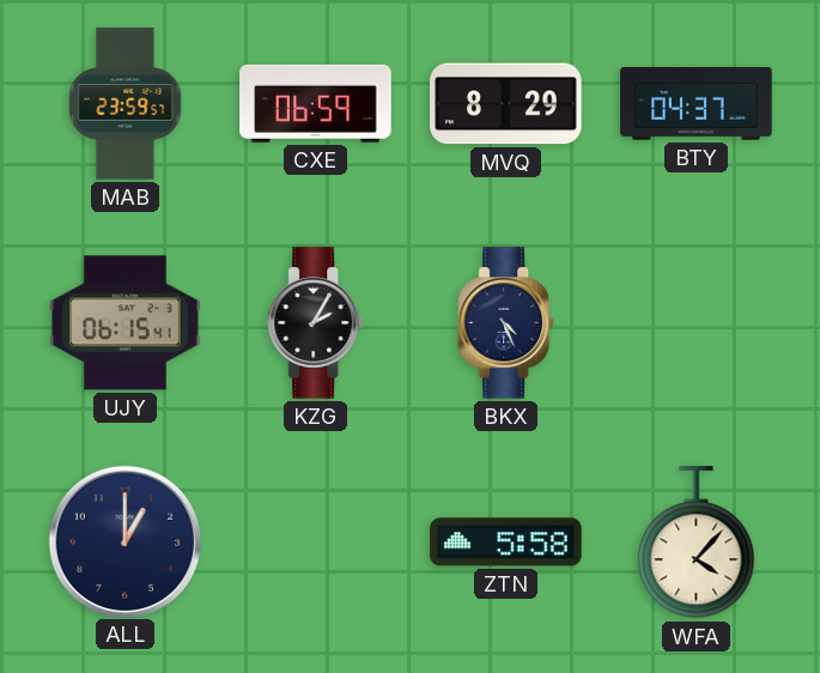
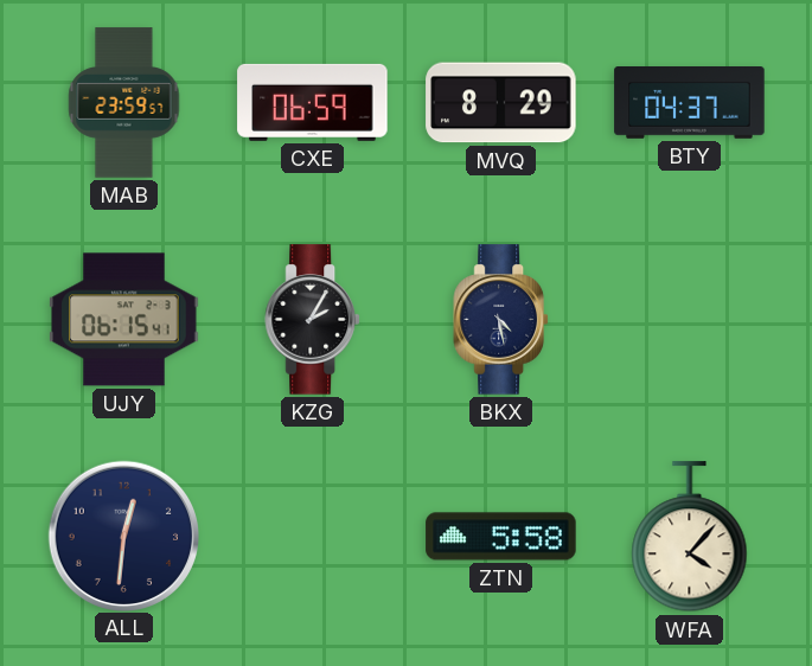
BKX: 4:26 -> 4:28 (500, 320)
ALL: 1:00 -> 12:31 (123, 536)
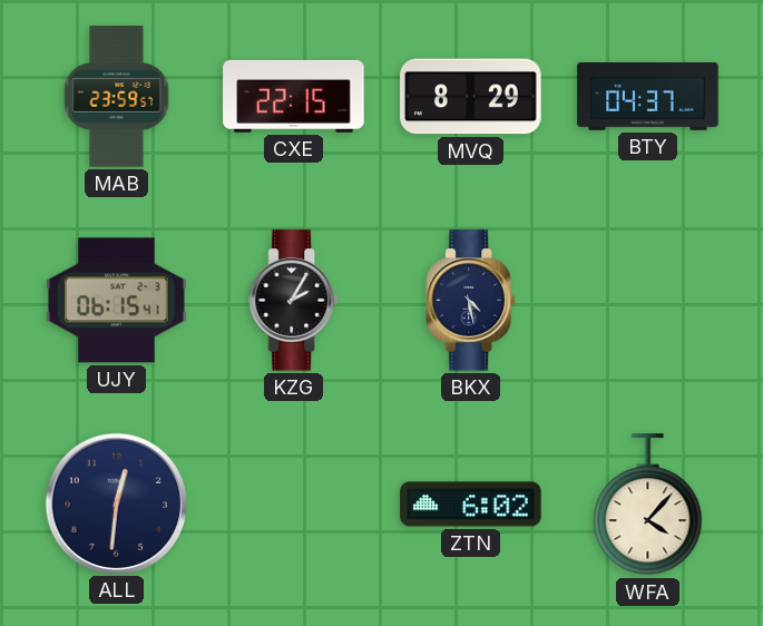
CXE: 06:59 -> 22:15 (294, 96)
ZTN: 5:58 -> 6:02 (471, 505)
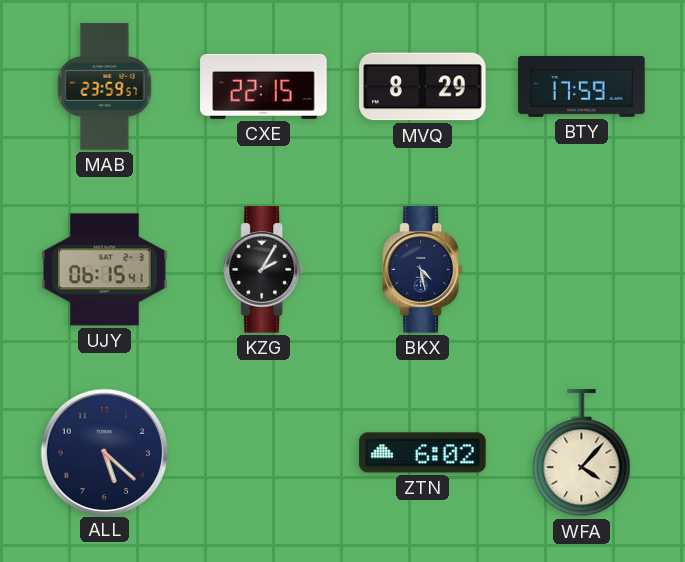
BTY: 04:37 -> 17:59 (582, 87)
ALL: 12:31 -> 5:22 (104, 452)
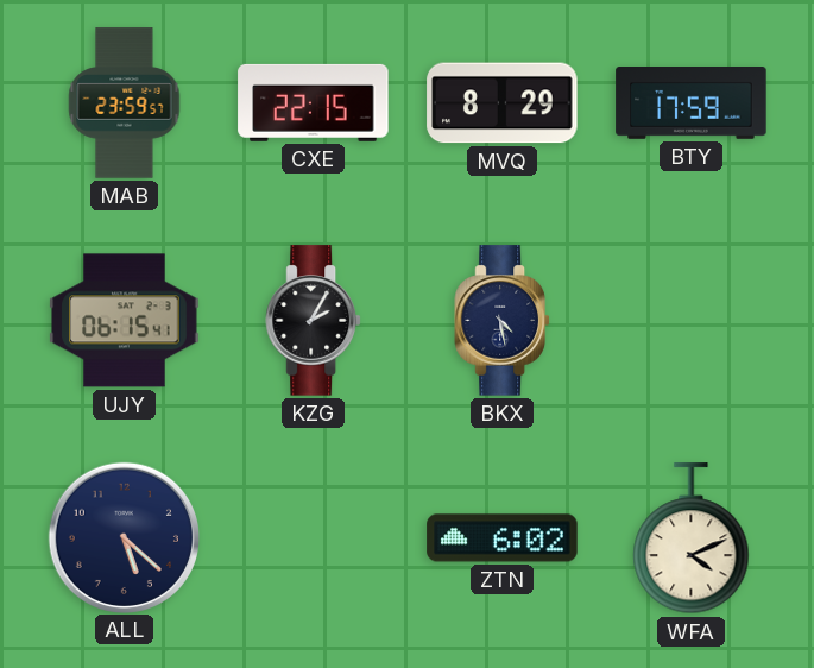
WFA: 4:07 -> 4:11 (692, 538)
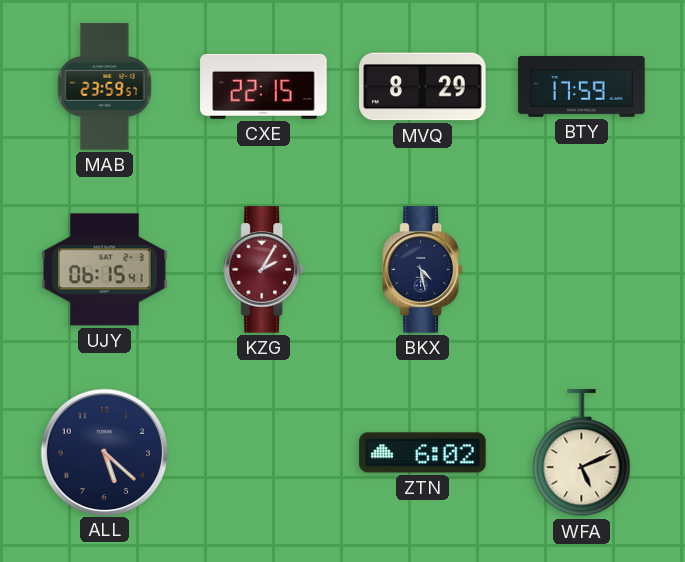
KZG dial: black -> burgundy (263, 270)
WFA: 4:11 -> 5:11 (582, 453)
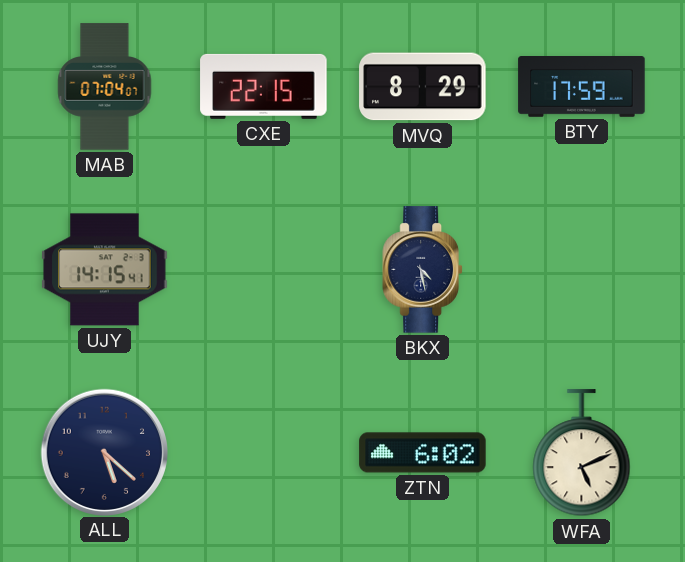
MAB: 23:59 -> 07:04 (105, 87)
UJY: 06:15 -> 14:15 (105, 270)
KZG: 2:05 -> none (263, 270)
